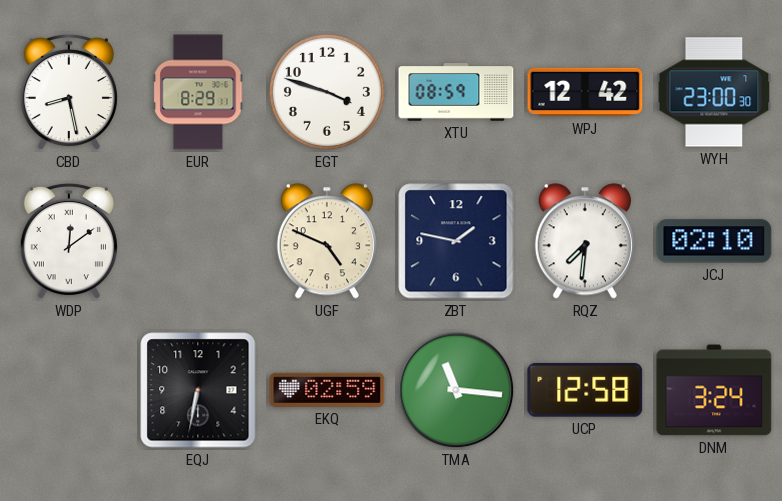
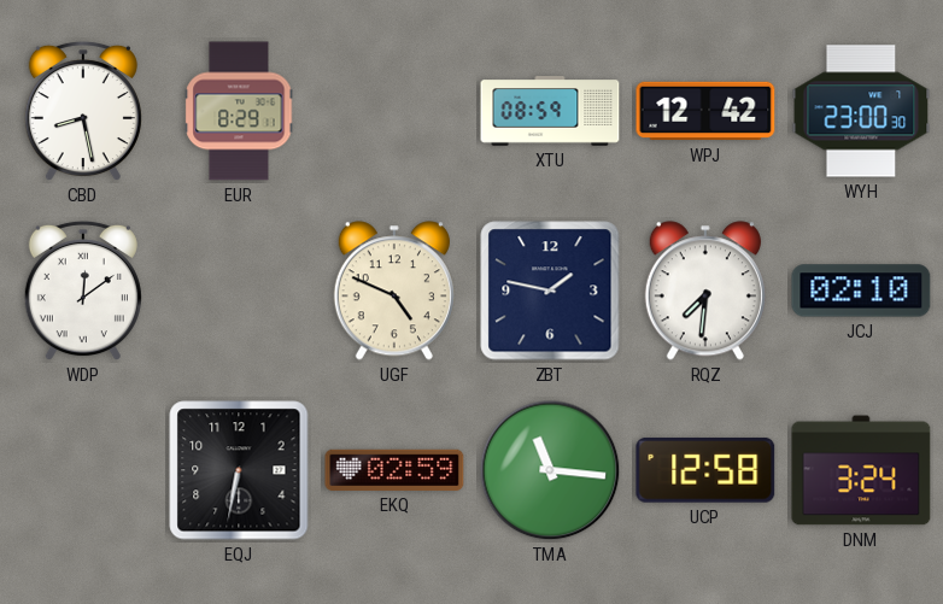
EGT: 3:48 -> none (327, 92)
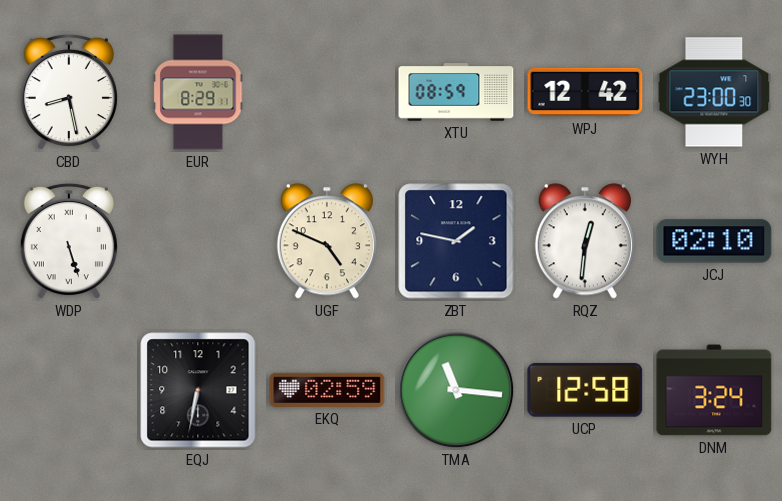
WDP: 12:09 -> 5:27 (69, 241)
RQZ: 7:31 -> 12:31 (585, 241)
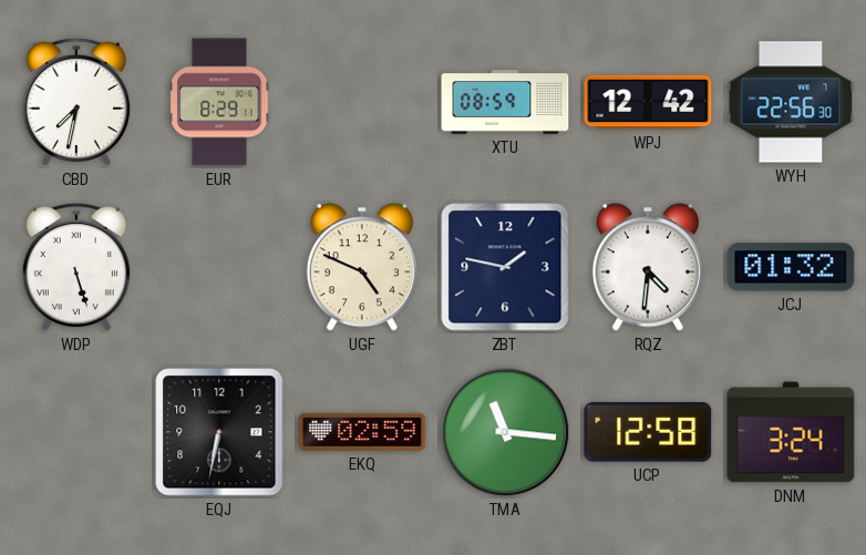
CBD: 8:28 -> 7:32 (76, 102)
WYH: 23:00 -> 22:56 (791, 102)
RQZ: 12:31 -> 4:31 (648, 267)
JCJ: 02:10 -> 01:32 (791, 267)
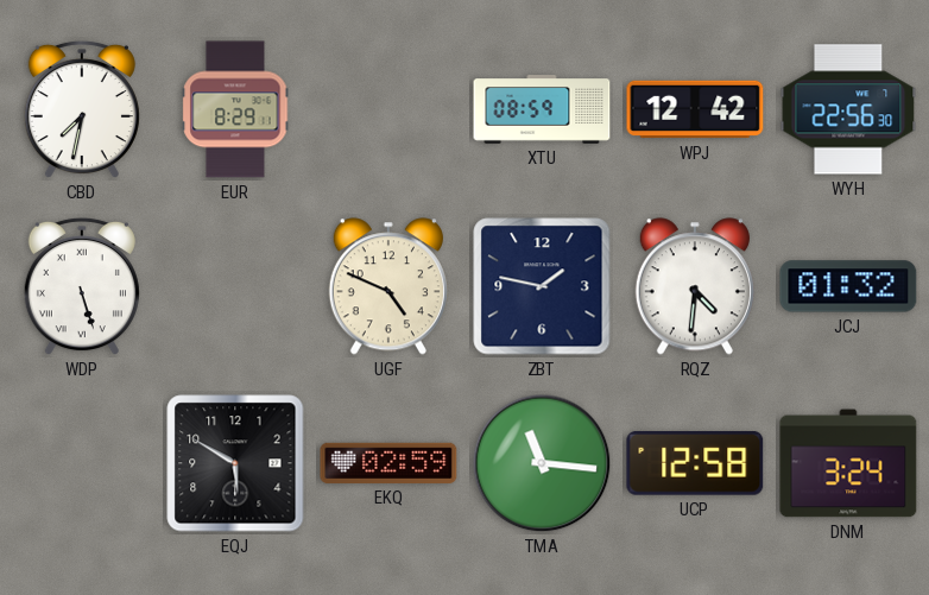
EQJ: 6:32 -> 5:50 (235, 463)
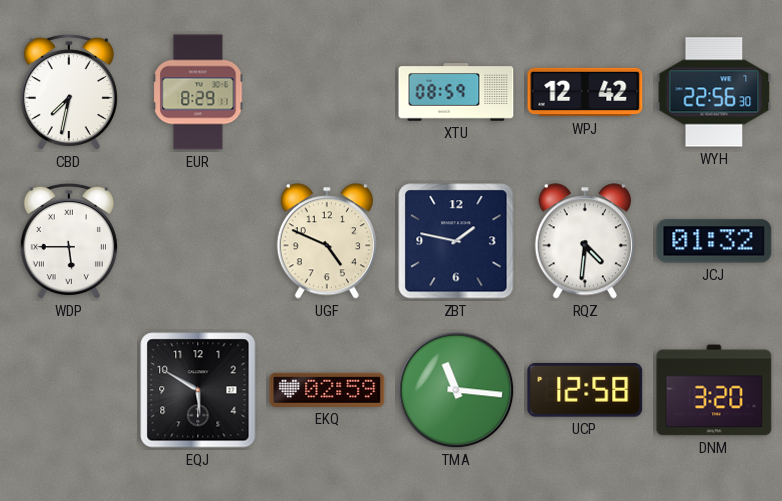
WDP: 5:27 -> 5:45 (69, 241)
DNM: 3:24 -> 3:20 (714, 390)
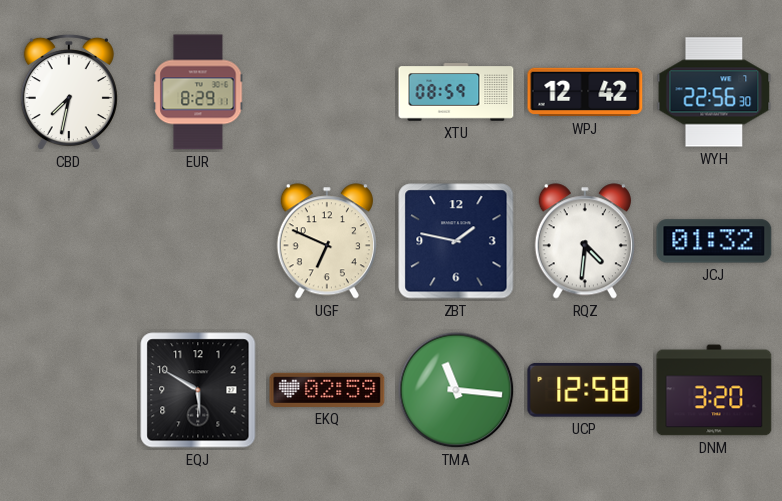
WDP: 5:45 -> none (69, 241)
UGF: 4:49 -> 6:49 (327, 241)
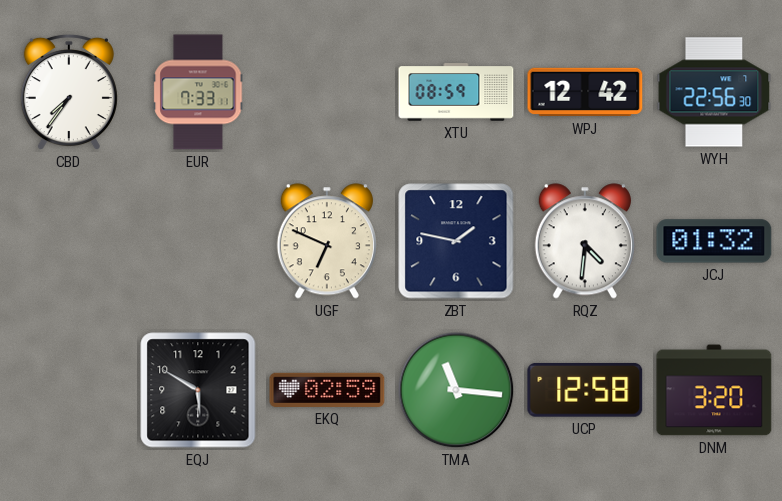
CBD: 7:32 -> 7:36 (69, 92)
EUR: 8:29 -> 7:33 (198, 92)
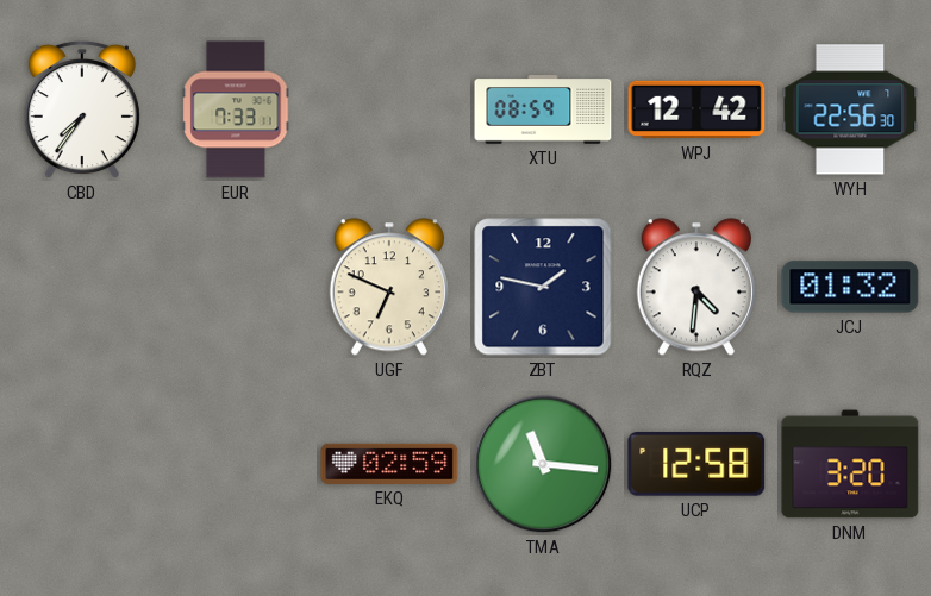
EQJ: 5:50 -> none (198, 390)
